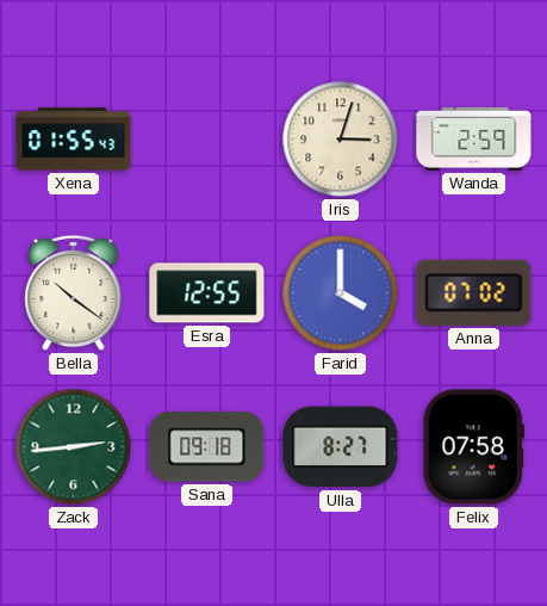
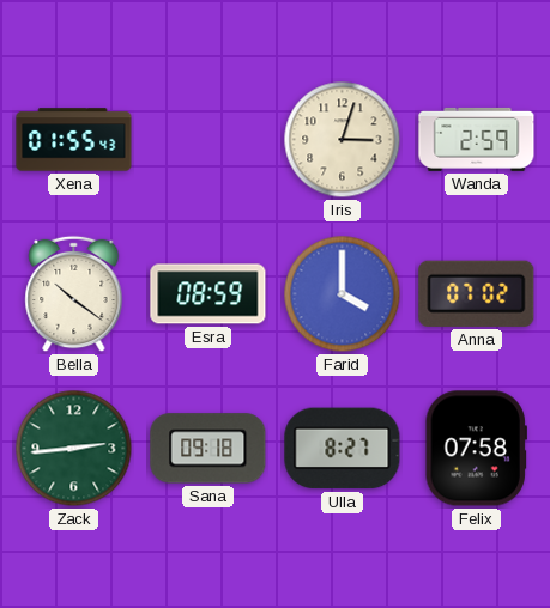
Esra: 12:55 -> 08:59 (208, 294)
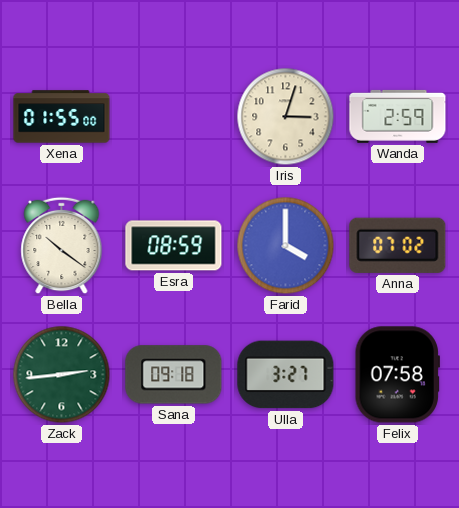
Xena: 01:55:43 -> 01:55:00 (62, 117)
Ulla: 8:27 -> 3:27 (286, 375)
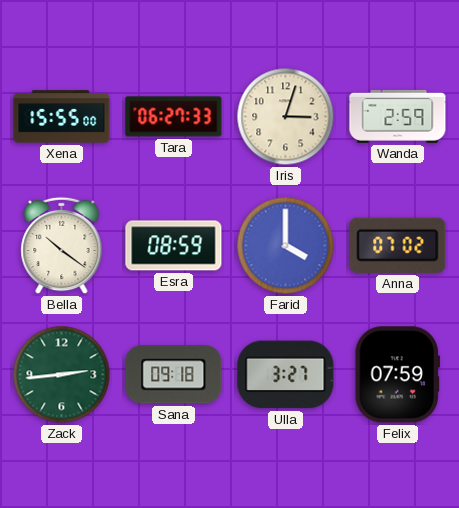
Xena: 01:55 -> 15:55 (62, 117)
Tara: none -> 06:27 (174, 117)
Felix: 07:58 -> 07:59 (397, 375)
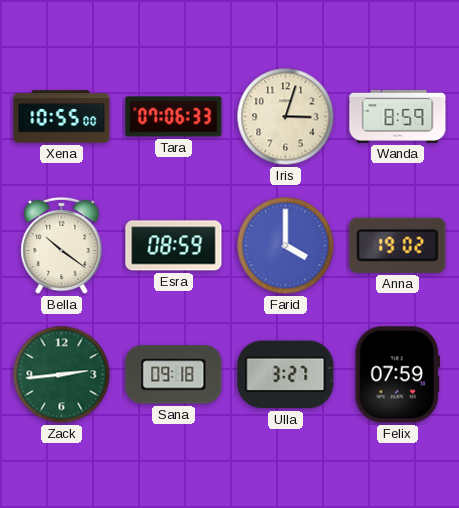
Xena: 15:55 -> 10:55 (62, 117)
Tara: 06:27 -> 07:06 (174, 117)
Wanda: 2:59 -> 8:59 (398, 116)
Anna: 07:02 -> 19:02 (398, 245)
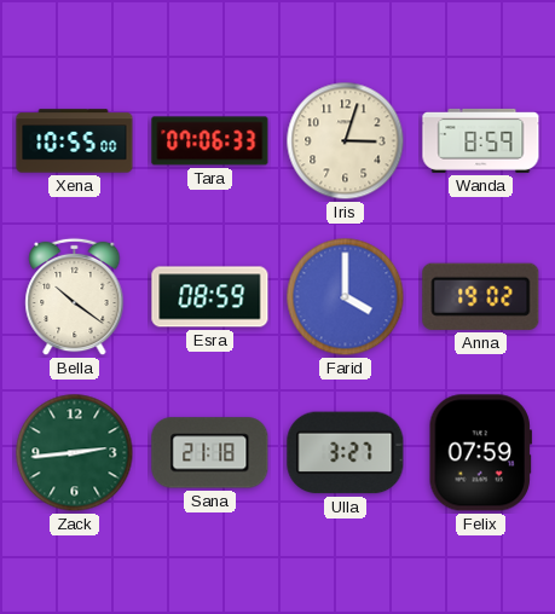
Sana: 09:18 -> 21:18 (210, 453)
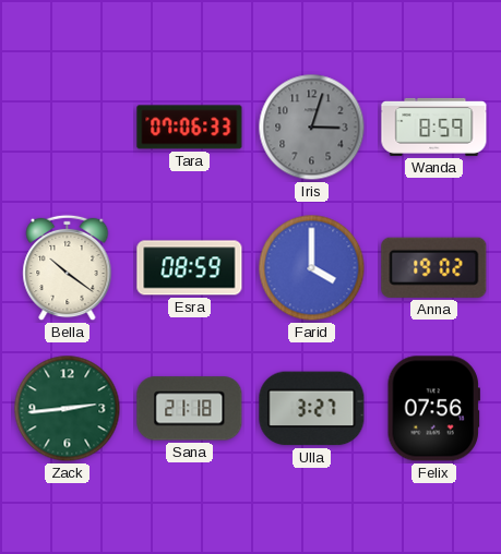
Xena: 10:55 -> none (75, 141)
Iris dial: cream -> grey (312, 128)
Felix: 07:59 -> 07:56 (433, 409)
